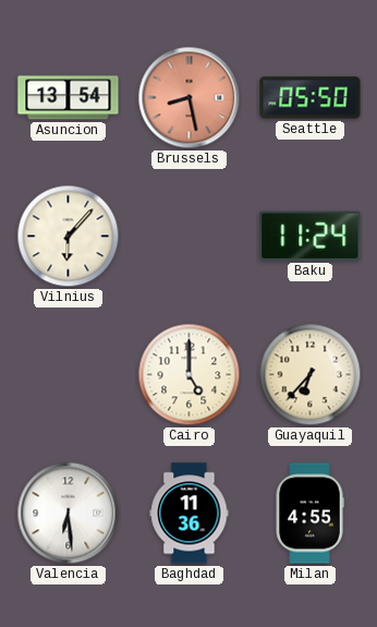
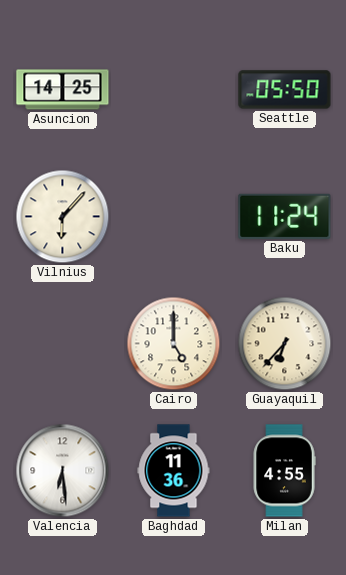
Asuncion: 13:54 -> 14:25 (63, 90)
Brussels: 8:28 -> none (190, 98)
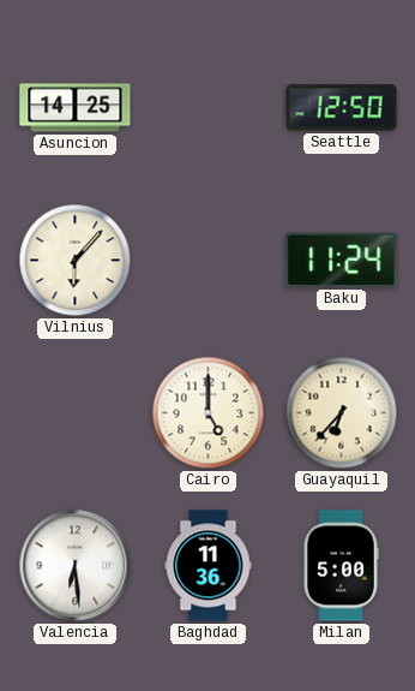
Seattle: 05:50 -> 12:50 (342, 108)
Milan: 4:55 -> 5:00 (341, 566)
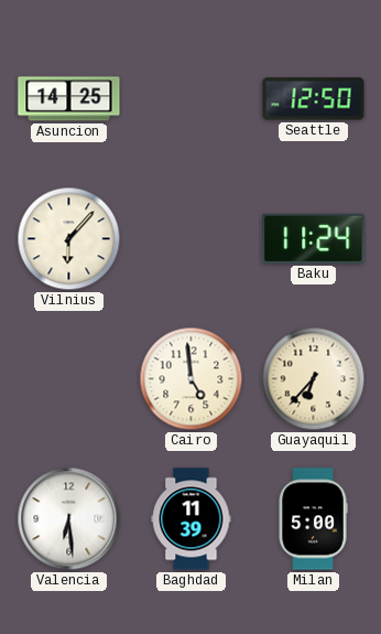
Cairo: 5:00 -> 4:59 (192, 379)
Baghdad: 11:36 -> 11:39 (192, 519)
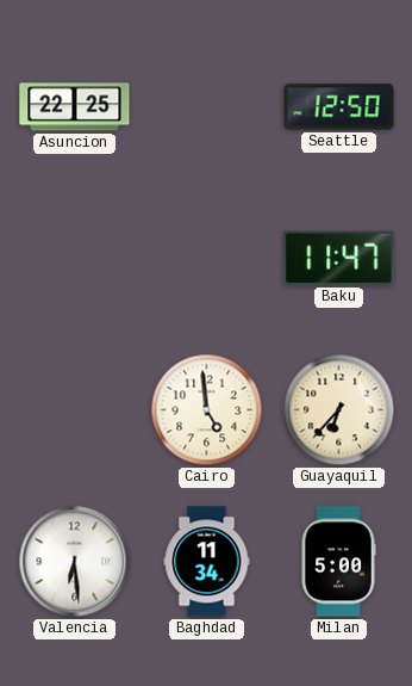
Asuncion: 14:25 -> 22:25 (75, 107)
Vilnius: 6:07 -> none (69, 239)
Baku: 11:24 -> 11:47 (339, 258)
Baghdad: 11:39 -> 11:34 (207, 562)
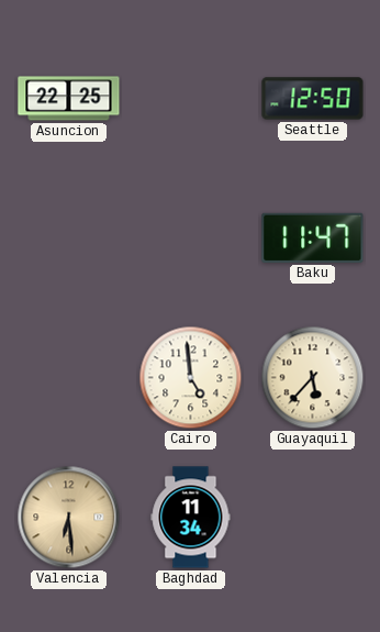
Guayaquil: 6:37 -> 5:37 (313, 378)
Valencia dial: white -> champagne (69, 518)
Milan: 5:00 -> none (338, 562)
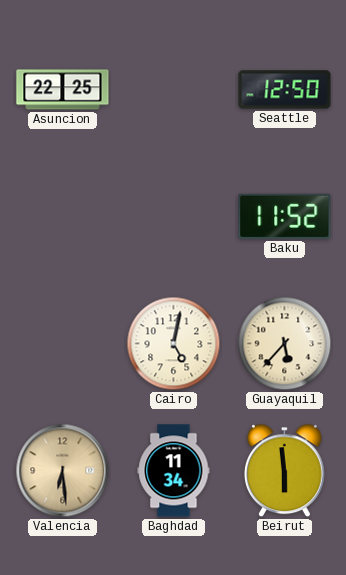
Baku: 11:47 -> 11:52 (285, 216)
Cairo: 4:59 -> 5:02 (174, 344)
Beirut: none -> 5:59 (284, 471)
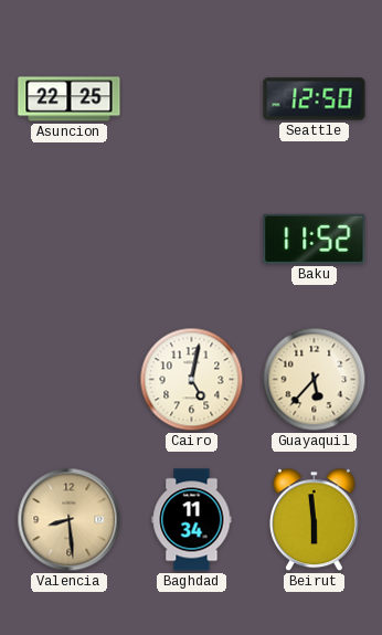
Valencia: 6:29 -> 8:29 (70, 520)
